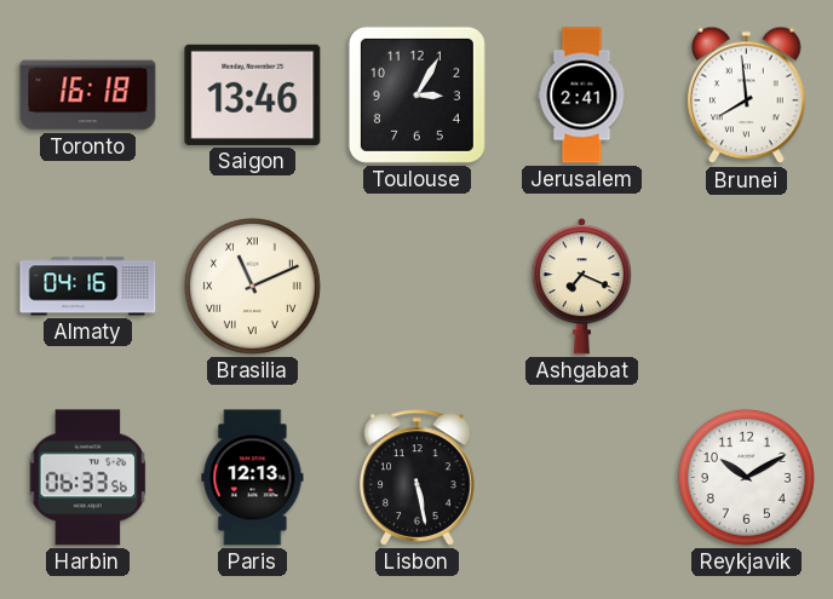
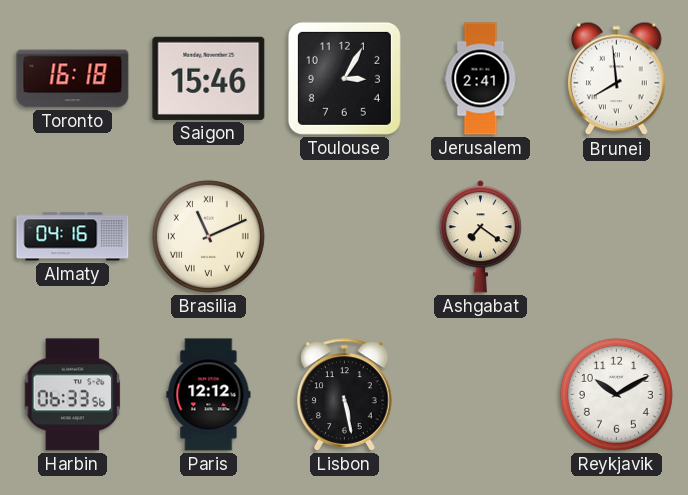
Saigon: 13:46 -> 15:46 (209, 78)
Ashgabat: 7:19 -> 7:21 (480, 237)
Paris: 12:13 -> 12:12 (209, 395)
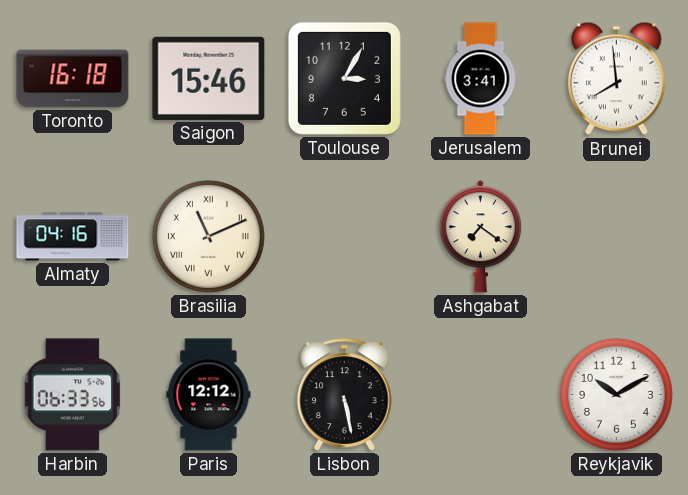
Jerusalem: 2:41 -> 3:41 (481, 79)
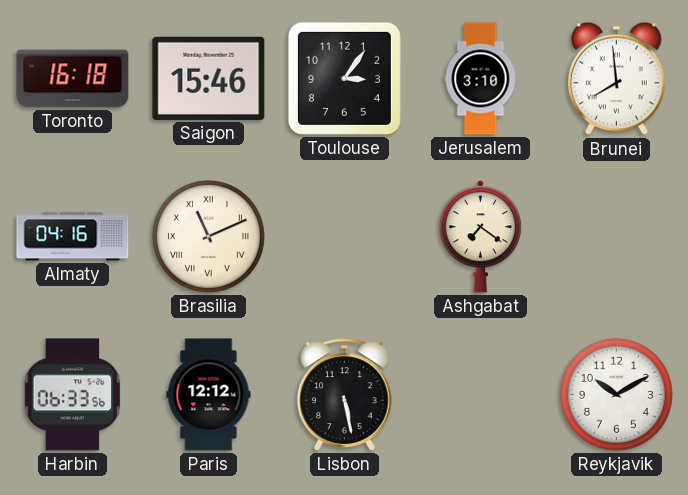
Toulouse: 3:05 -> 3:06 (344, 78)
Jerusalem: 3:41 -> 3:10 (481, 79)
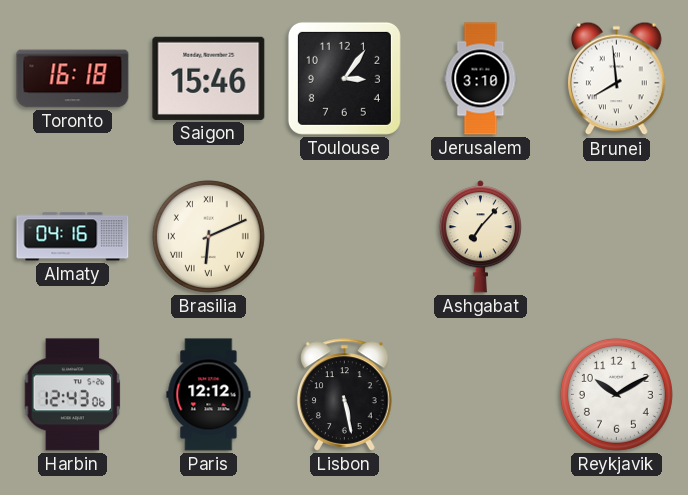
Brasilia: 11:11 -> 6:11 (208, 236)
Ashgabat: 7:21 -> 7:07 (480, 237)
Harbin: 06:33 -> 12:43 (73, 395)
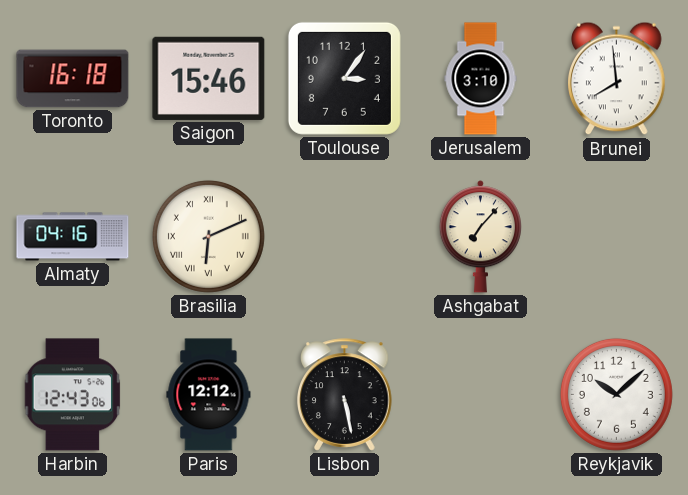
Reykjavik: 10:10 -> 10:08 (616, 394)
